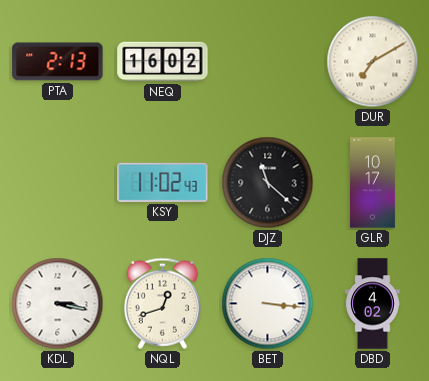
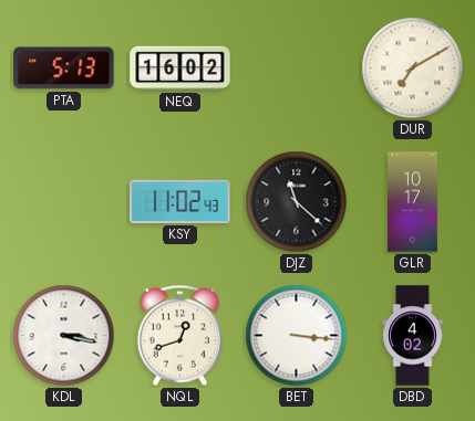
PTA: 2:13 -> 5:13 (64, 69)
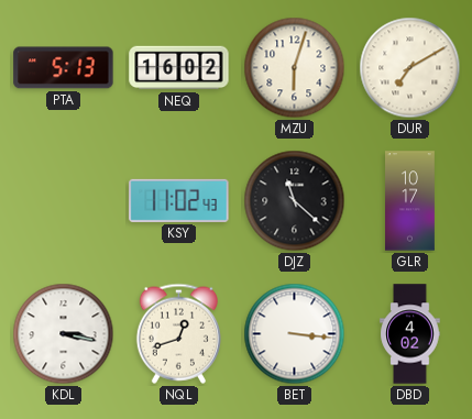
MZU: none -> 6:03 (295, 68)
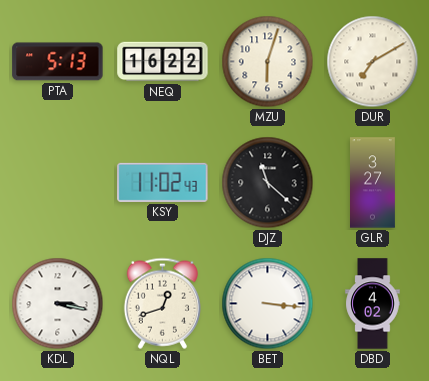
NEQ: 16:02 -> 16:22 (163, 62)
GLR: 10:17 -> 3:27 (373, 183)
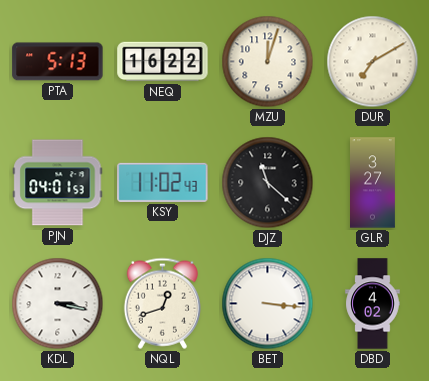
MZU: 6:03 -> 12:03 (268, 62)
PJN: none -> 04:01 (58, 183)
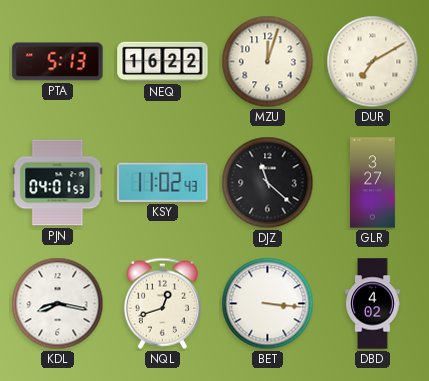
KDL: 3:17 -> 8:17 (58, 304)
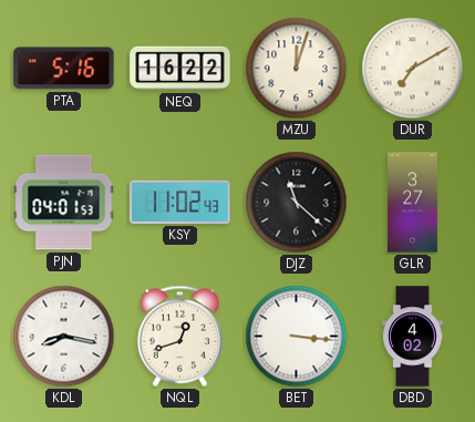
PTA: 5:13 -> 5:16 (64, 69)
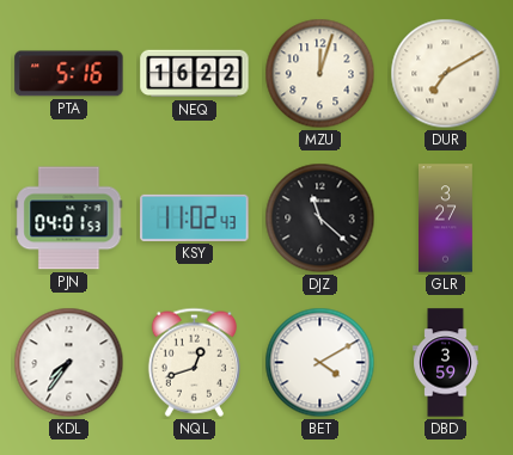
KDL: 8:17 -> 7:36 (69, 363)
BET: 3:16 -> 4:10 (320, 363)
DBD: 4:02 -> 3:59 (446, 363)
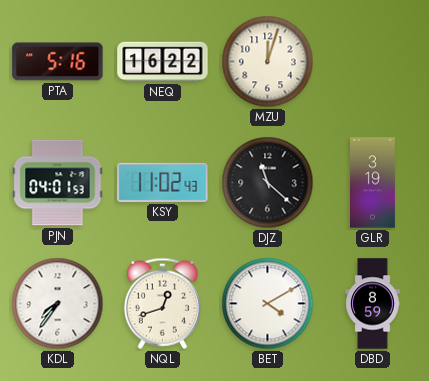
DUR: 7:10 -> none (446, 74)
GLR: 3:27 -> 3:19 (373, 183)
DBD: 3:59 -> 8:59 (373, 304)
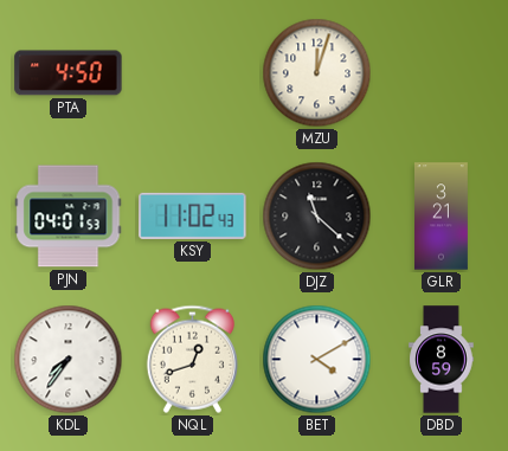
PTA: 5:16 -> 4:50 (69, 73)
NEQ: 16:22 -> none (163, 62)
GLR: 3:19 -> 3:21 (442, 217)
